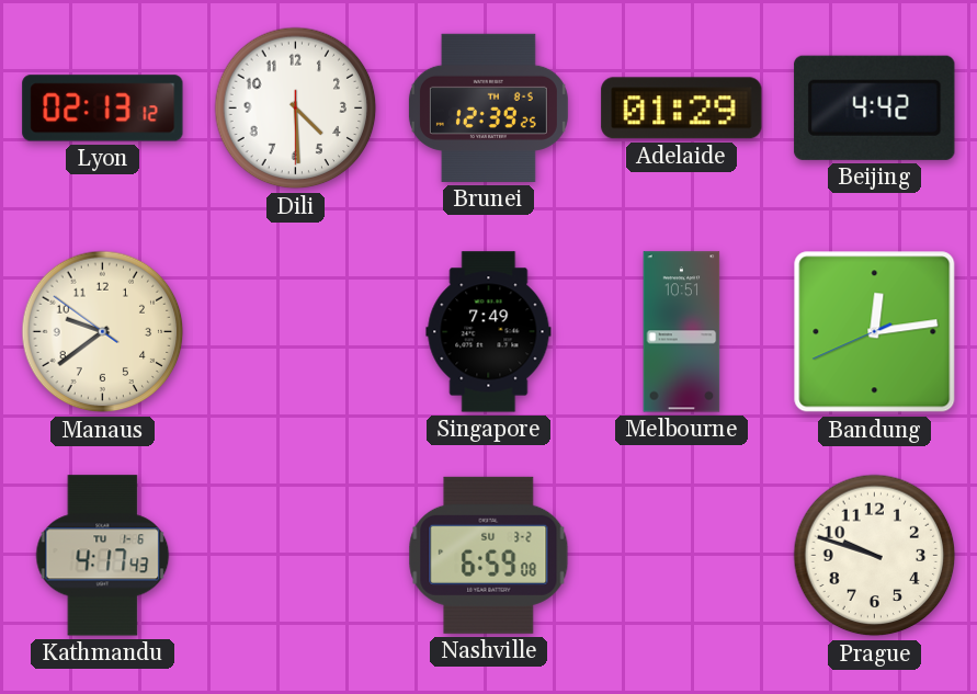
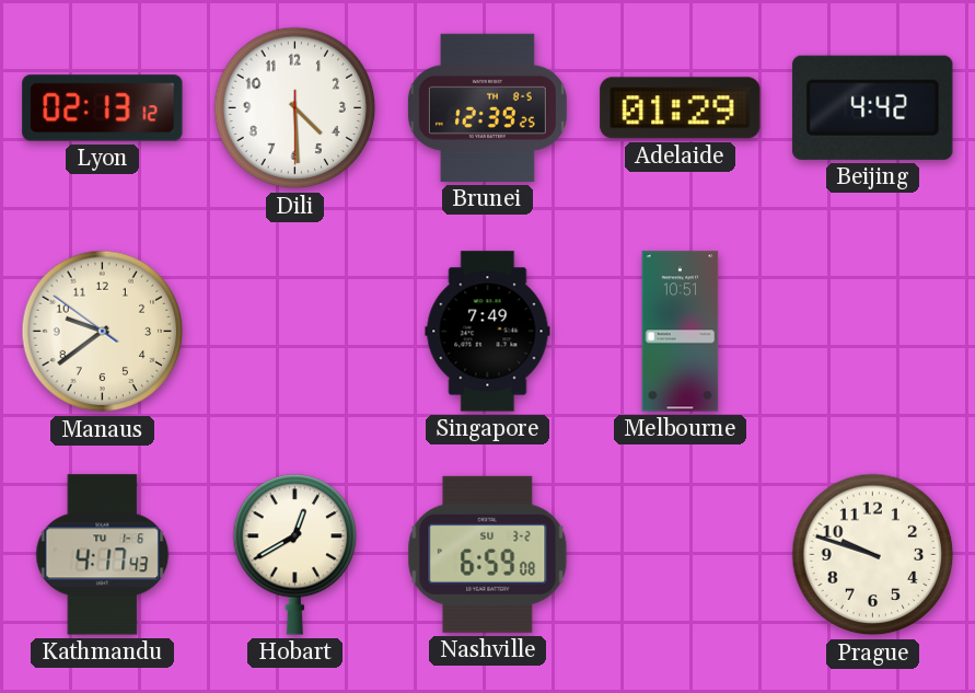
Bandung: 12:13 -> none (875, 332)
Hobart: none -> 12:40 (295, 555)
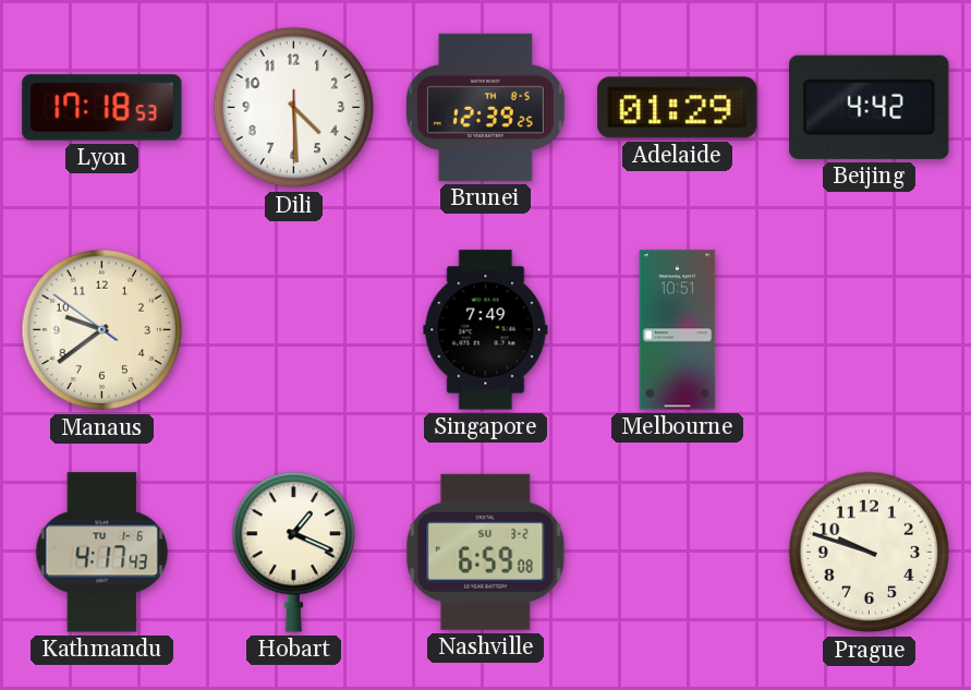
Lyon: 02:13 -> 17:18 (102, 108)
Hobart: 12:40 -> 1:19 (294, 553)
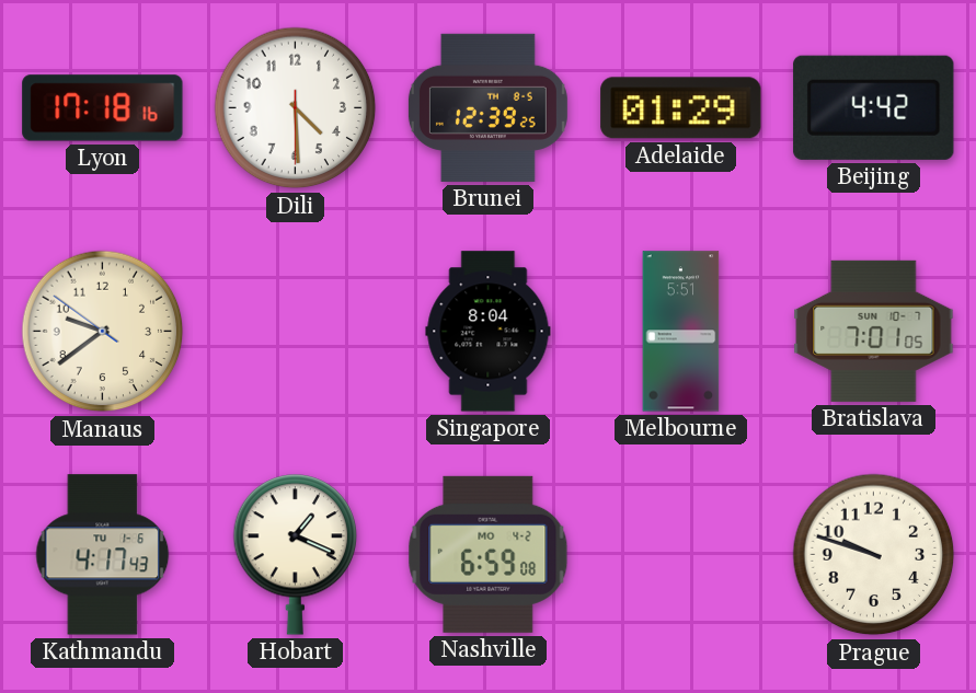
Lyon: 17:18:53 -> 17:18:16 (103, 108)
Singapore: 7:49 -> 8:04 (489, 332)
Melbourne: 10:51 -> 5:51 (681, 332)
Bratislava: none -> 7:01 (874, 331)
Nashville date: SU 3-2 -> MO 4-2 (489, 554)
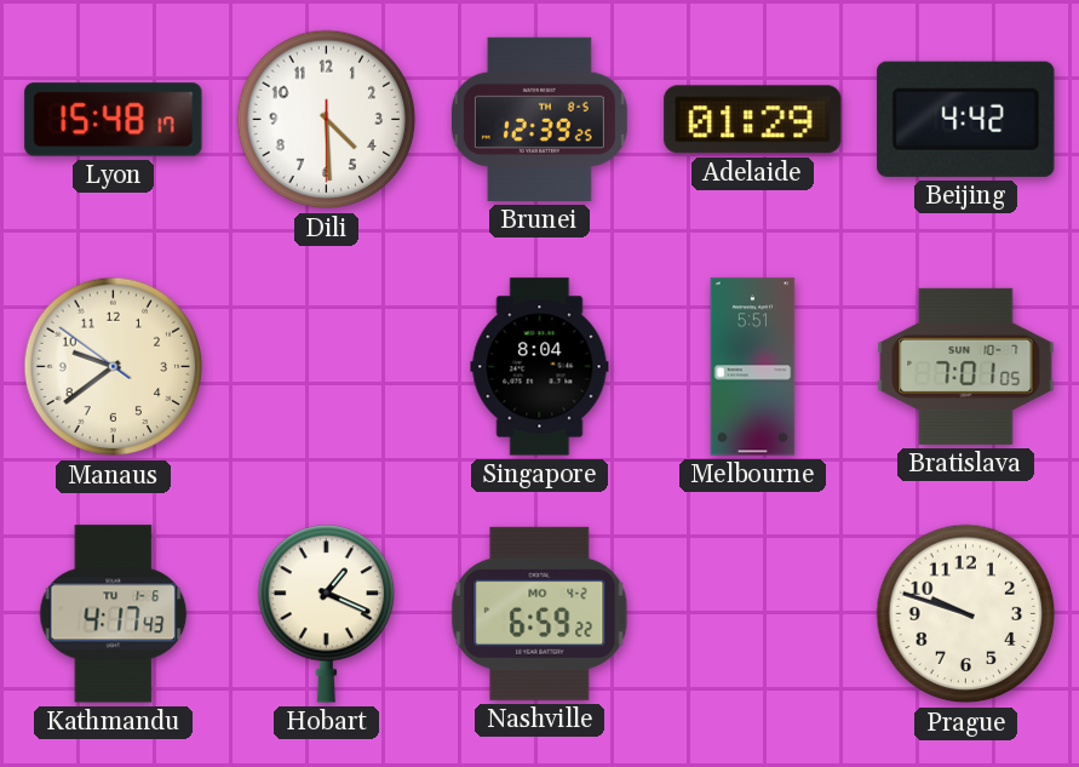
Lyon: 17:18 -> 15:48 (114, 120)
Nashville: 6:59:08 -> 6:59:22 (540, 613)
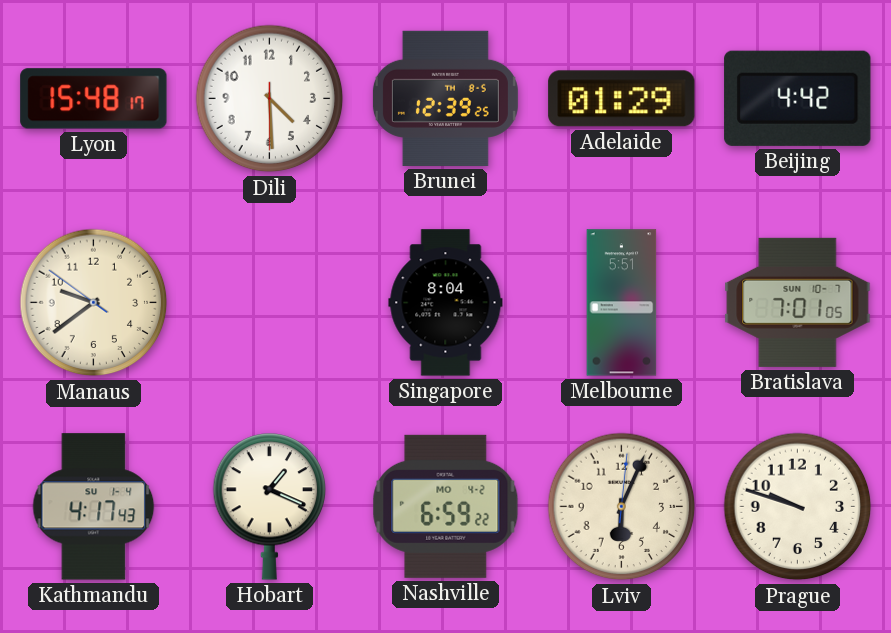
Kathmandu date: TU 1-6 -> SU 1-4 (94, 507)
Lviv: none -> 6:04 (622, 507)
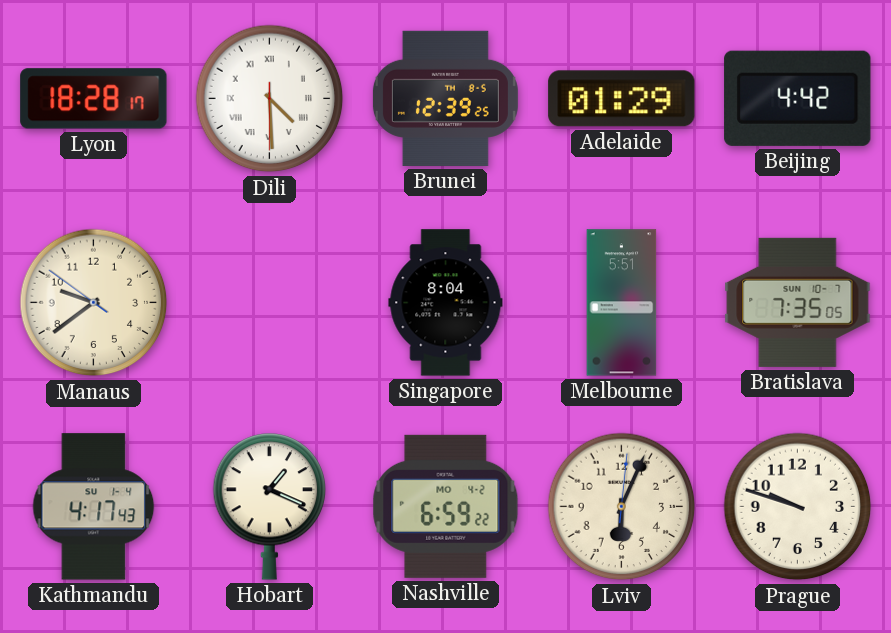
Lyon: 15:48 -> 18:28 (94, 99)
Dili numerals: Arabic -> Roman (270, 99)
Bratislava: 7:01 -> 7:35 (798, 302)
